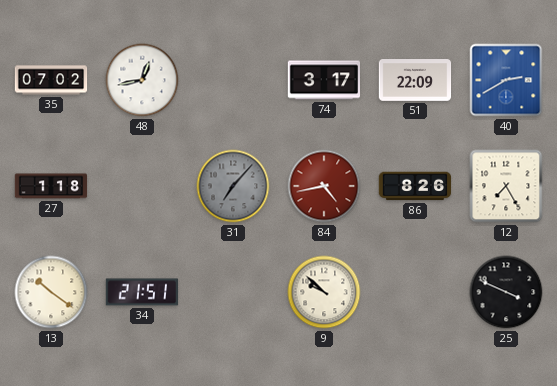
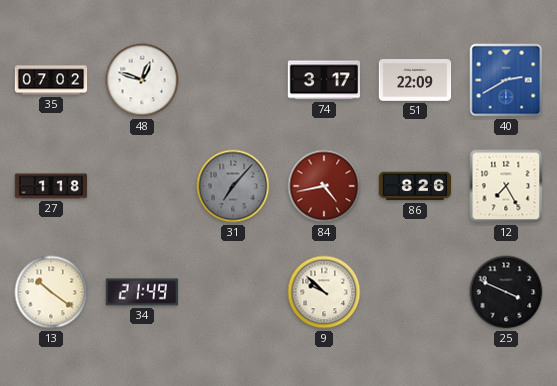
48: 12:43 -> 12:48 (142, 80)
34: 21:51 -> 21:49 (142, 292)
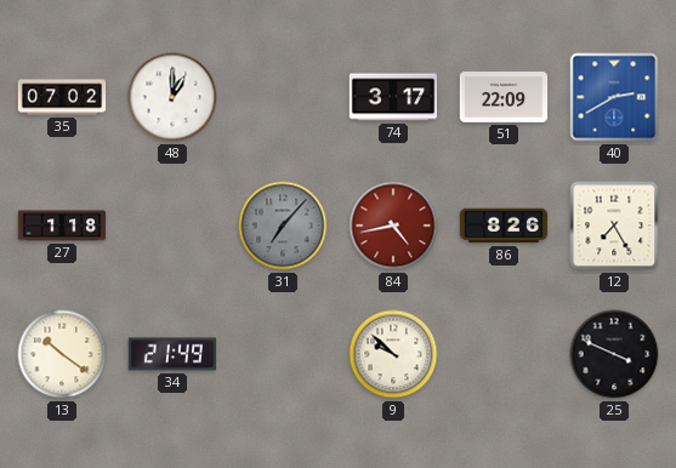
48: 12:48 -> 1:00 (172, 97)
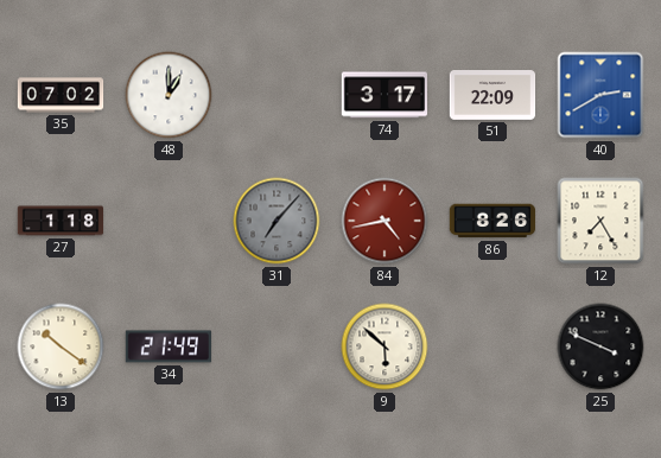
9: 9:52 -> 5:52 (384, 346)
